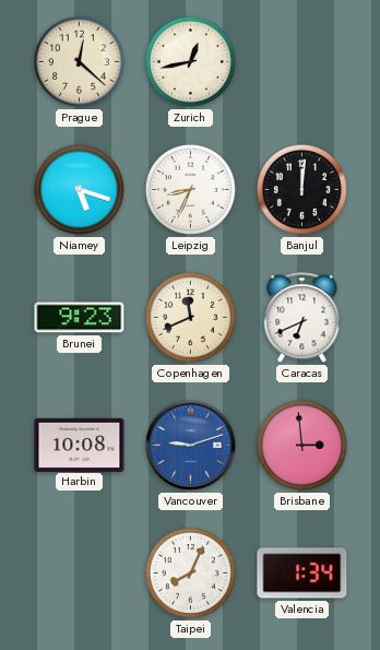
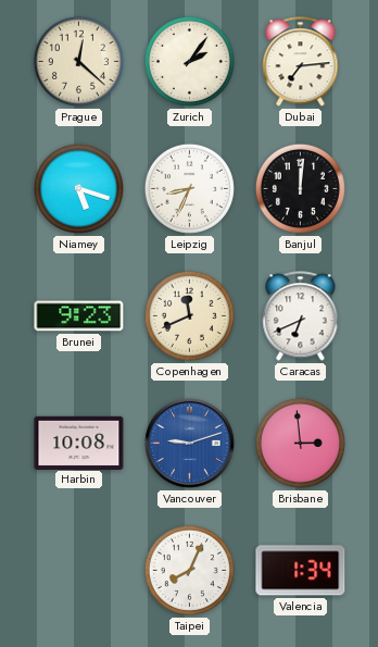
Zurich: 12:43 -> 2:06 (189, 61)
Dubai: none -> 7:14 (301, 62)
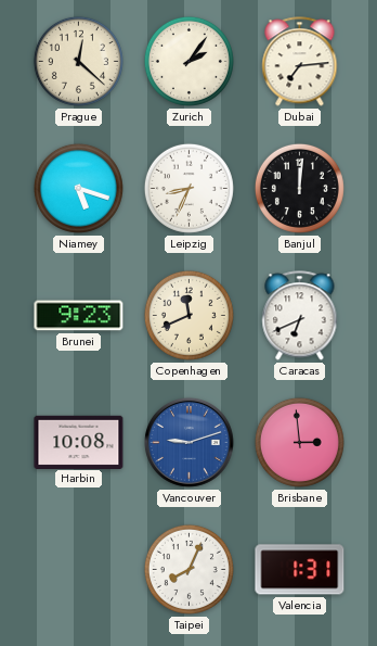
Valencia: 1:34 -> 1:31 (300, 570)
